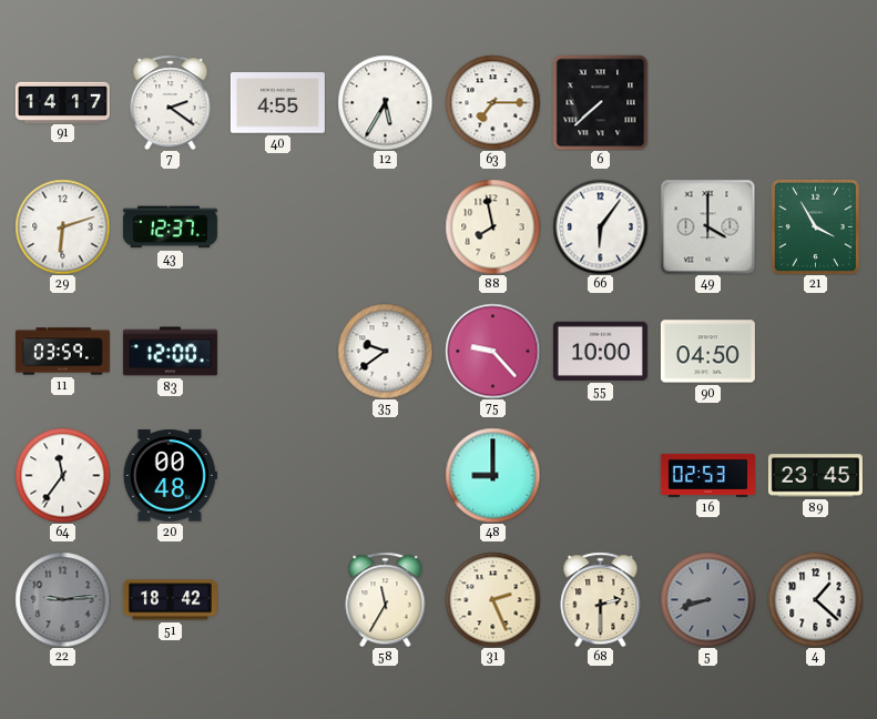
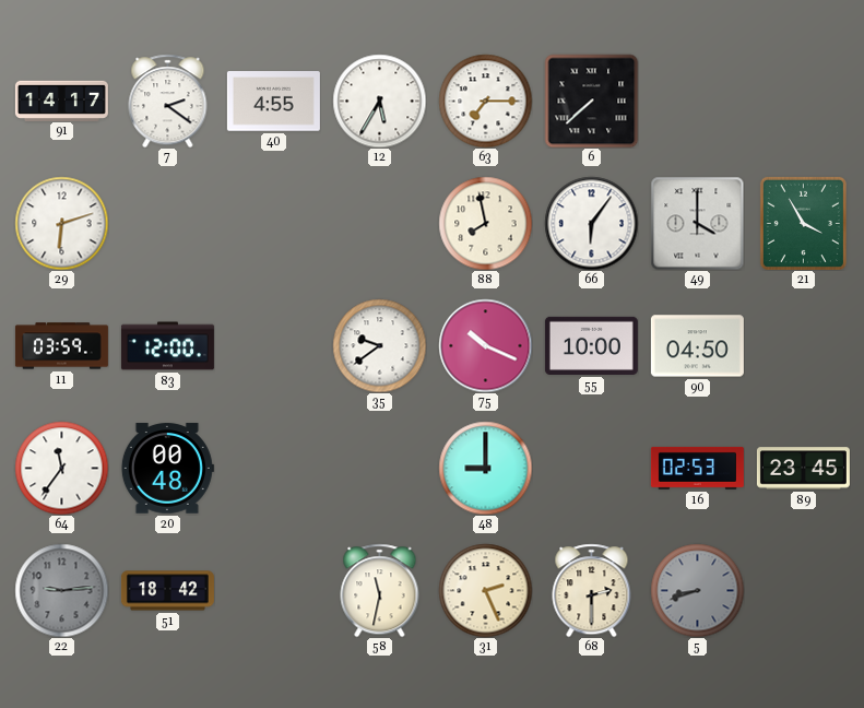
43: 12:37 -> none (170, 227)
75: 9:23 -> 10:19 (485, 345)
58: 11:35 -> 11:32 (380, 590)
4: 1:22 -> none (815, 599)
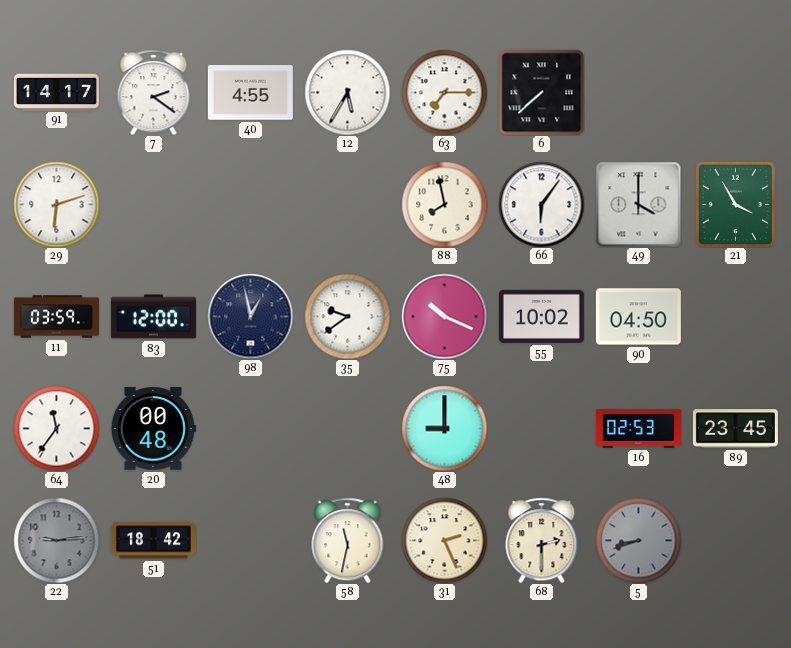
98: none -> 12:58 (250, 316)
55: 10:00 -> 10:02 (541, 316)
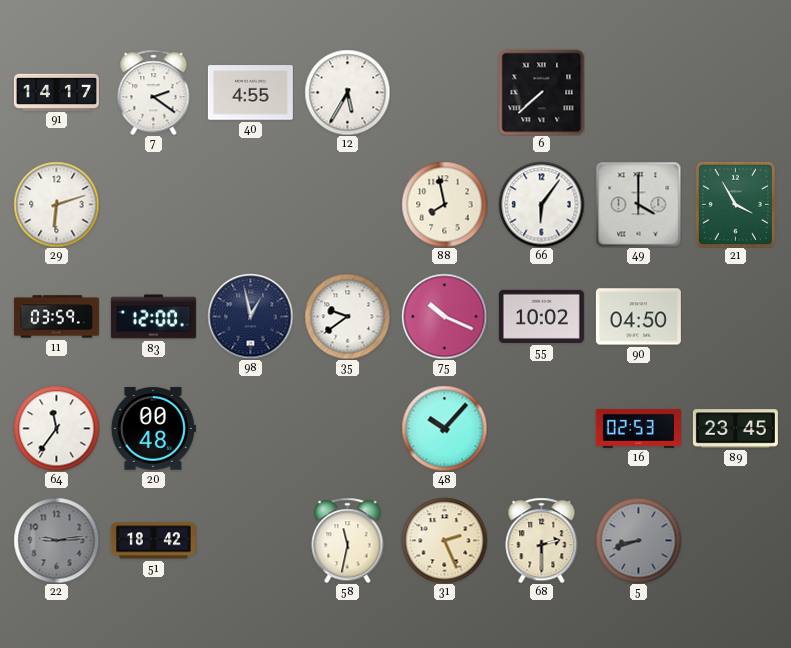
63: 7:15 -> none (444, 92)
48: 9:00 -> 10:07 (444, 428)
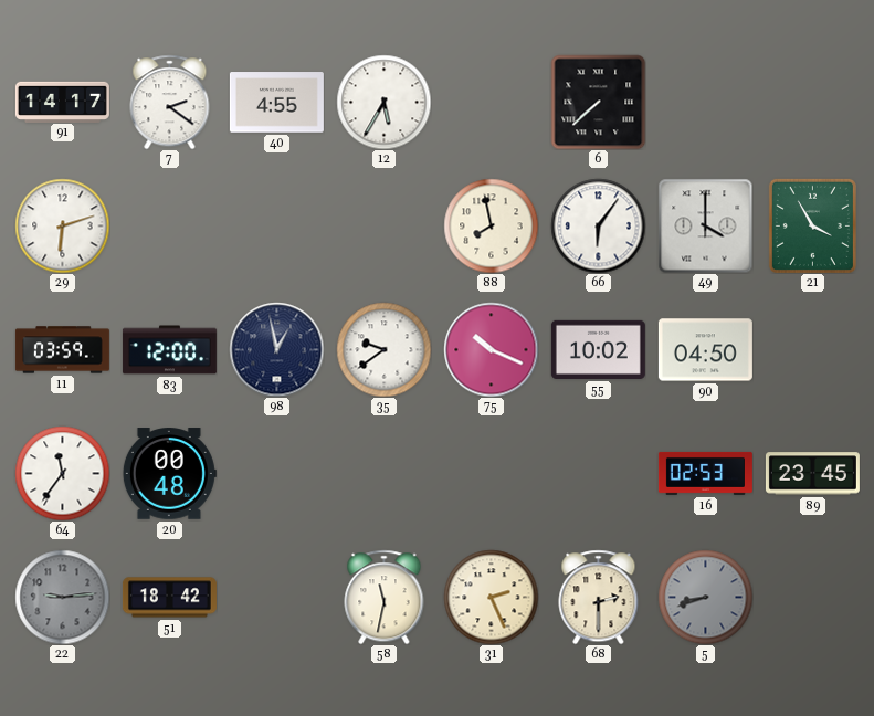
48: 10:07 -> none (444, 428)
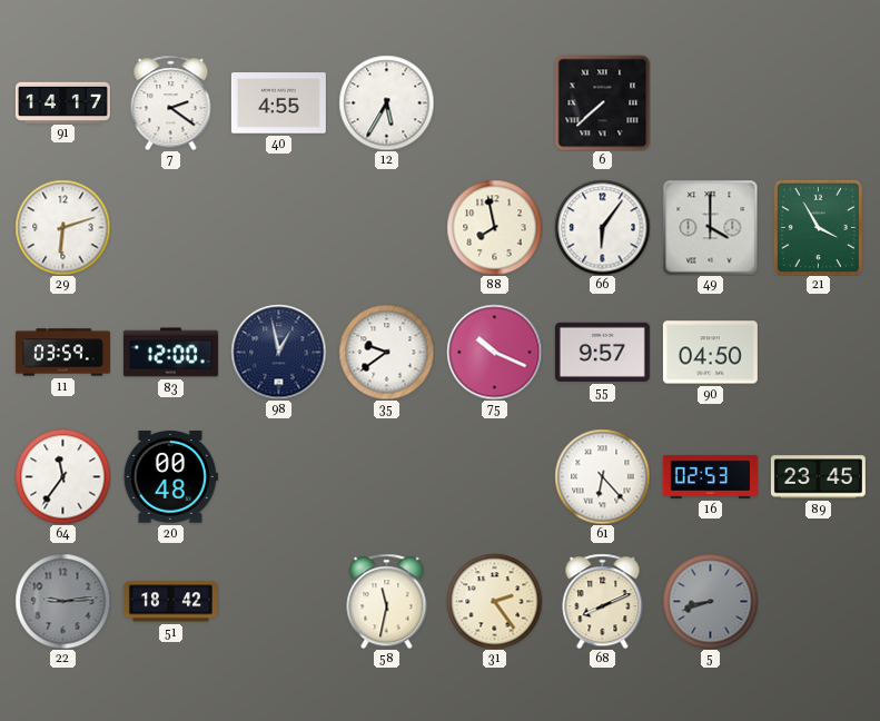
55: 10:02 -> 9:57 (602, 352)
61: none -> 6:23 (602, 476)
31: 2:26 -> 2:24 (494, 601)
68: 2:30 -> 8:11 (603, 601)
